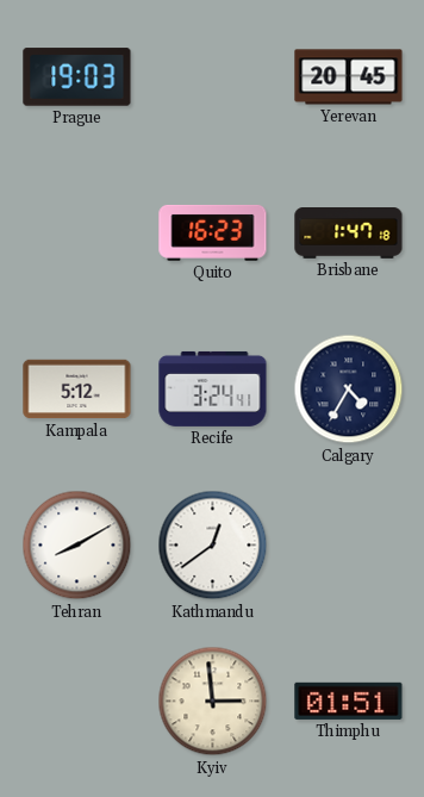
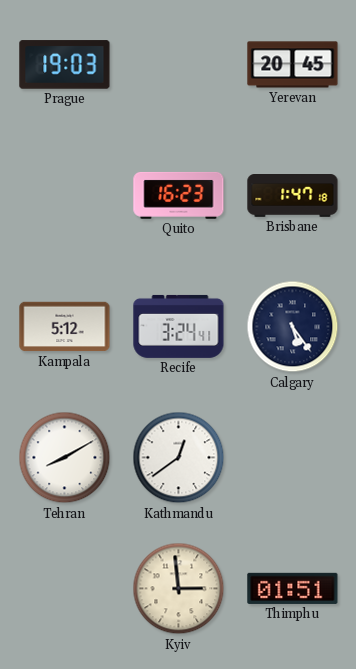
Calgary: 4:35 -> 5:24 (293, 327)
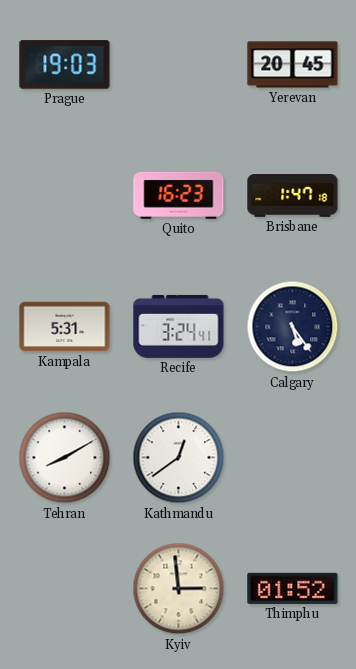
Kampala: 5:12 -> 5:31 (65, 327)
Thimphu: 01:51 -> 01:52 (293, 588)
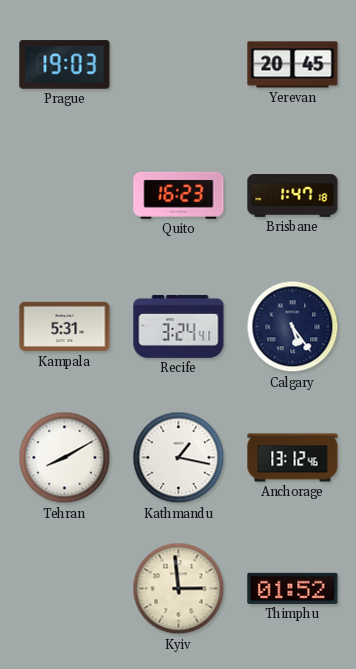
Kathmandu: 12:39 -> 1:17 (179, 458)
Anchorage: none -> 13:12 (293, 458)
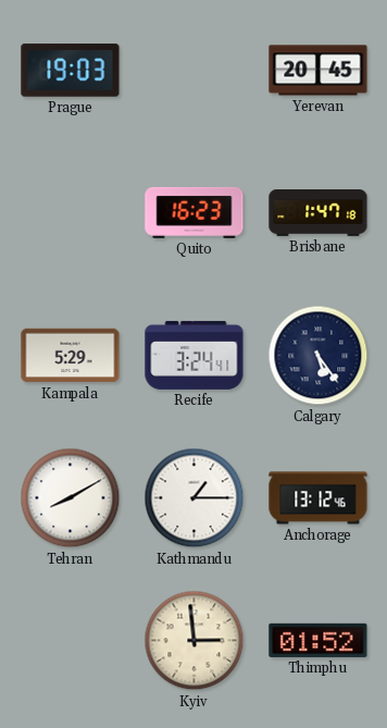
Kampala: 5:31 -> 5:29 (71, 356)
Kathmandu: 1:17 -> 1:15 (195, 498)
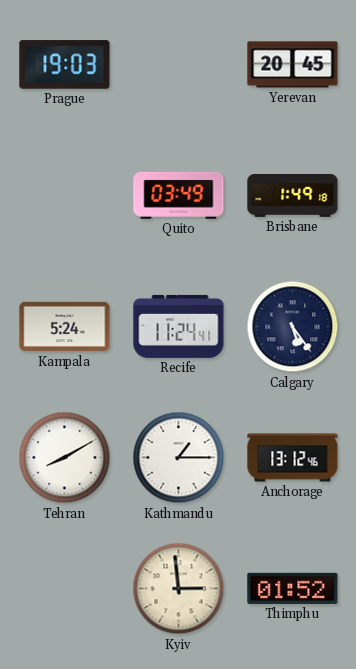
Quito: 16:23 -> 03:49 (179, 195)
Brisbane: 1:47 -> 1:49 (293, 196)
Kampala: 5:29 -> 5:24 (65, 327)
Recife: 3:24 -> 11:24 (179, 326)
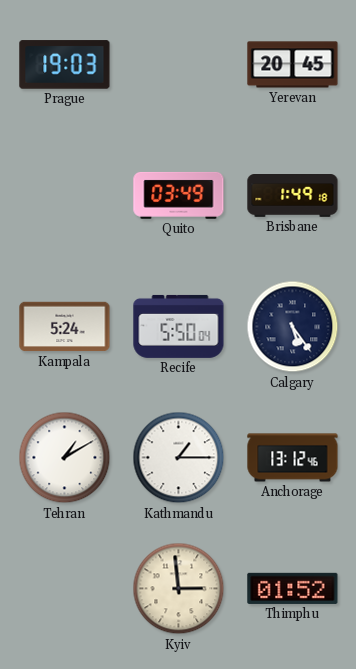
Recife: 11:24 -> 5:50 (179, 326)
Tehran: 8:10 -> 1:10 (65, 458)
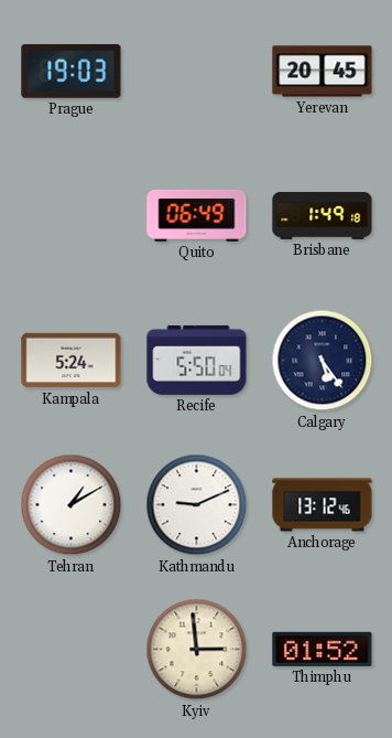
Quito: 03:49 -> 06:49 (197, 215)
Kathmandu: 1:15 -> 9:11 (197, 505)
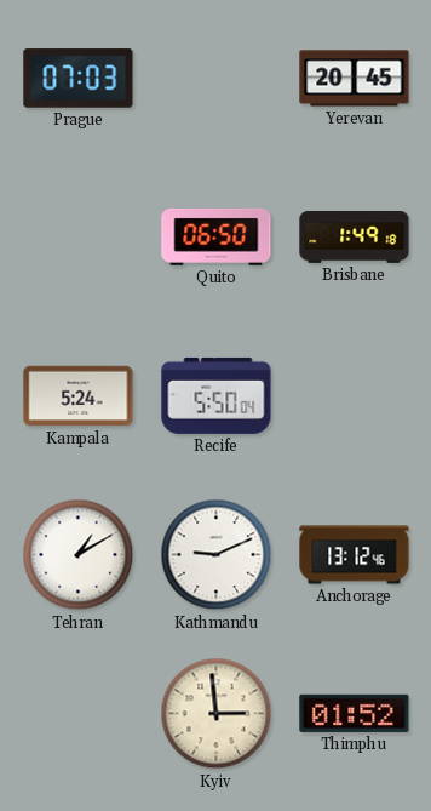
Prague: 19:03 -> 07:03 (79, 79)
Quito: 06:49 -> 06:50 (217, 236)
Calgary: 5:24 -> none (323, 361)
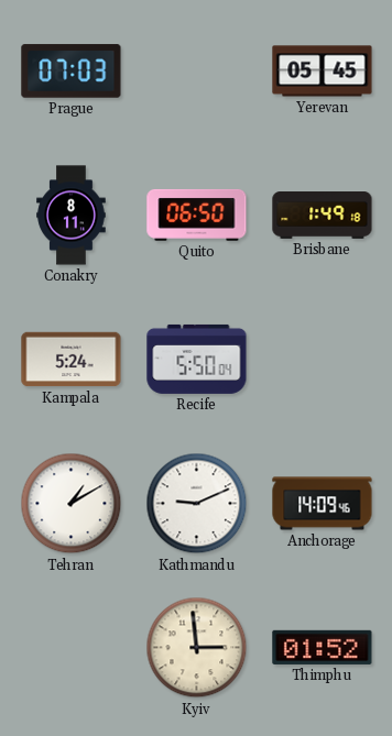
Yerevan: 20:45 -> 05:45 (323, 72)
Conakry: none -> 8:11 (72, 216)
Anchorage: 13:12 -> 14:09 (323, 504)
